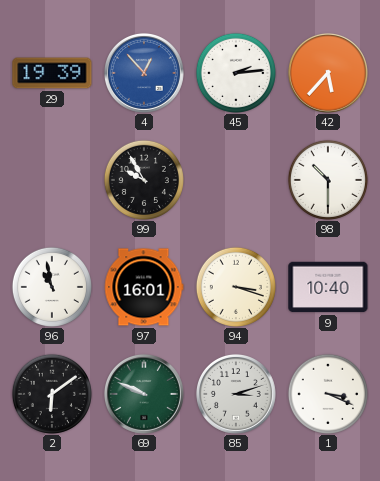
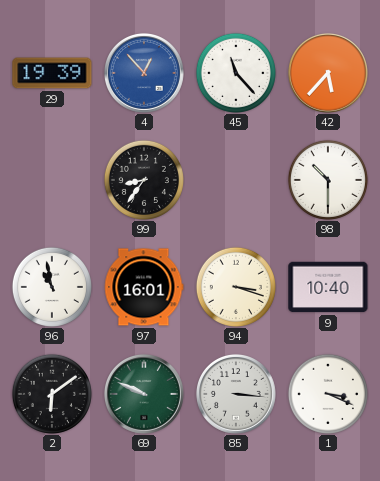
45: 2:14 -> 11:23 (236, 73)
99: 9:55 -> 8:36 (144, 180)
85: 3:12 -> 3:16 (236, 394)
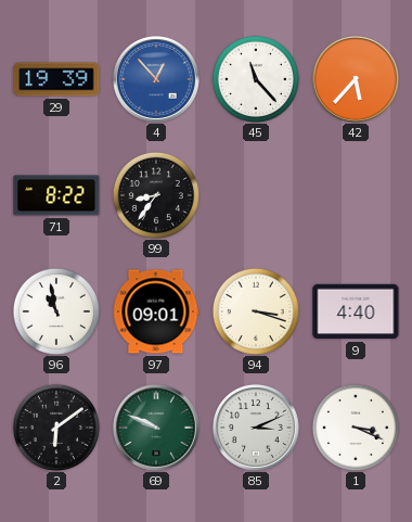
71: none -> 8:22 (56, 195)
98: 10:30 -> none (328, 180)
97: 16:01 -> 09:01 (156, 311)
9: 10:40 -> 4:40 (356, 311)
85: 3:16 -> 3:11 (256, 428)
